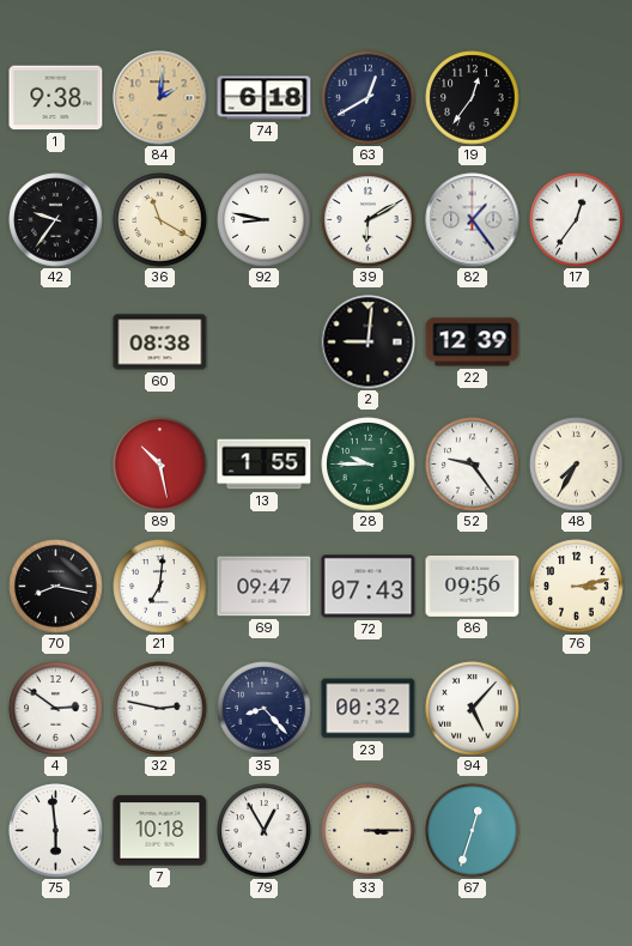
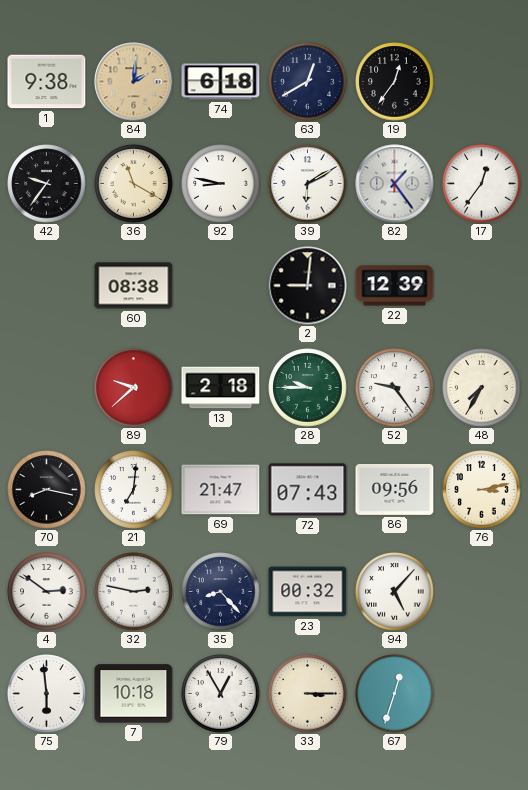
89: 10:28 -> 9:38 (134, 388)
13: 1:55 -> 2:18 (221, 388)
69: 09:47 -> 21:47 (221, 490)
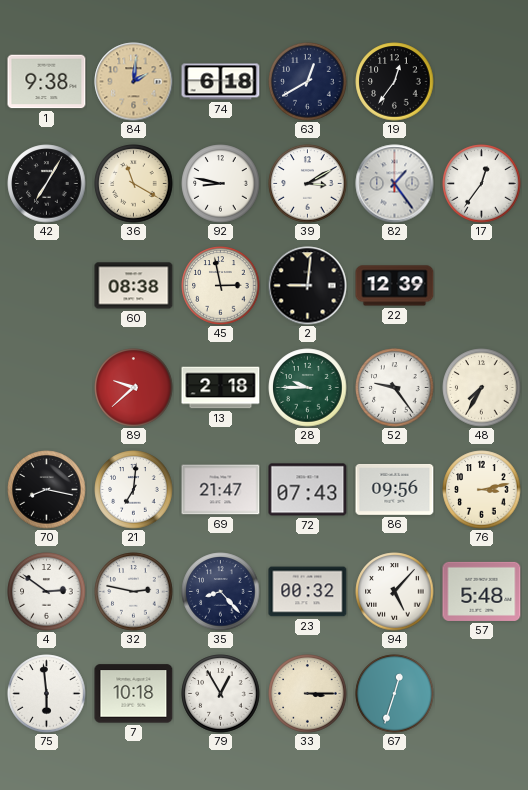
42: 9:36 -> 7:05 (47, 184)
39: 6:10 -> 3:10 (308, 184)
45: none -> 2:58 (221, 286)
57: none -> 5:48 (482, 591)
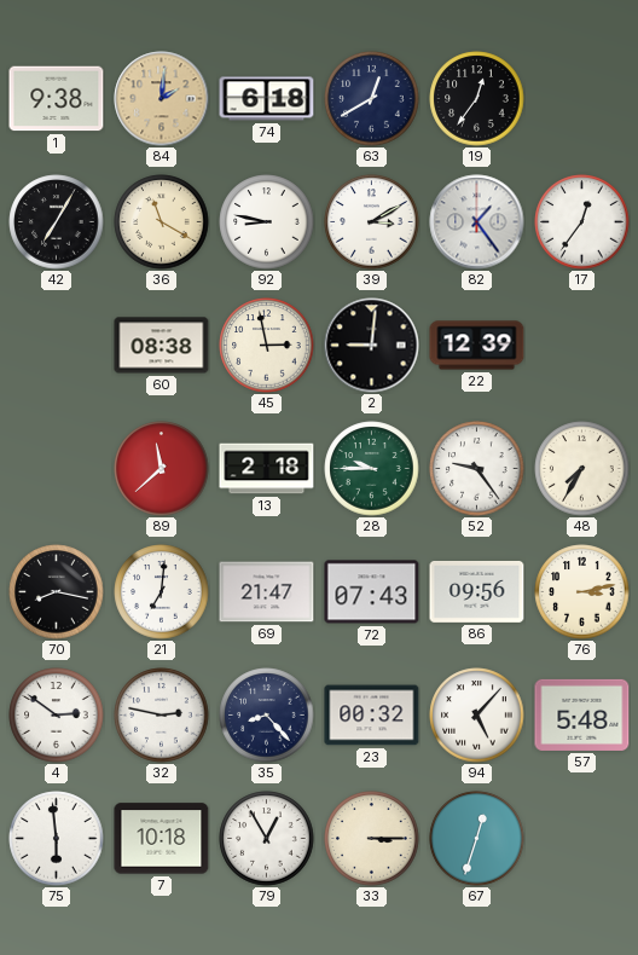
89: 9:38 -> 11:38 (162, 469)
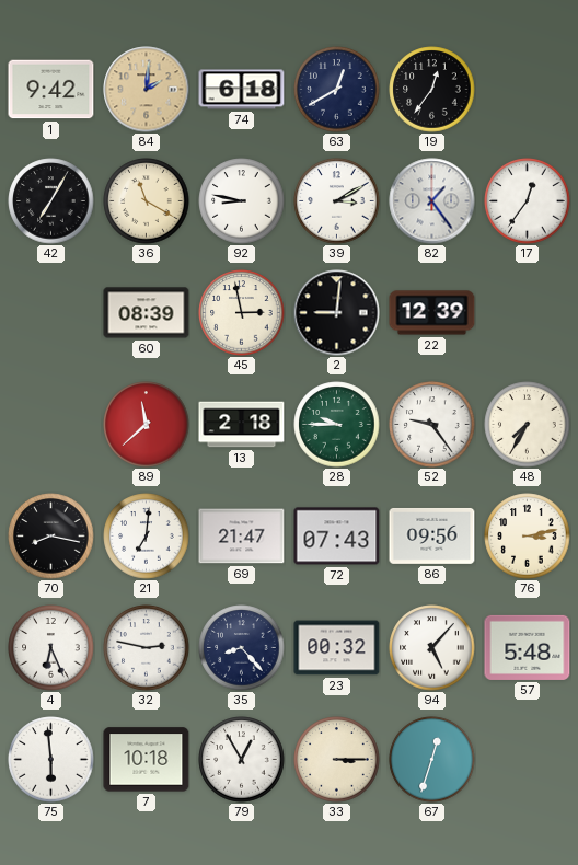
1: 9:38 -> 9:42 (51, 90)
60: 08:38 -> 08:39 (147, 313)
4: 2:51 -> 6:26 (51, 648)
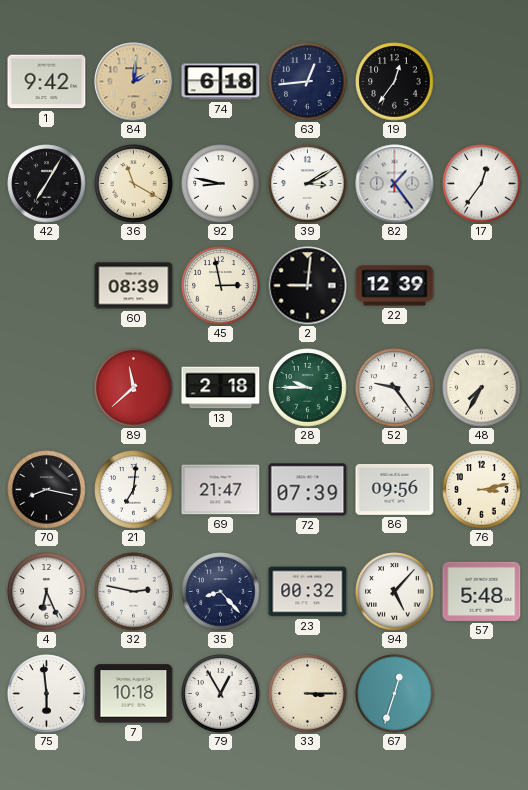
63: 12:40 -> 12:44 (308, 82)
72: 07:43 -> 07:39 (308, 490)
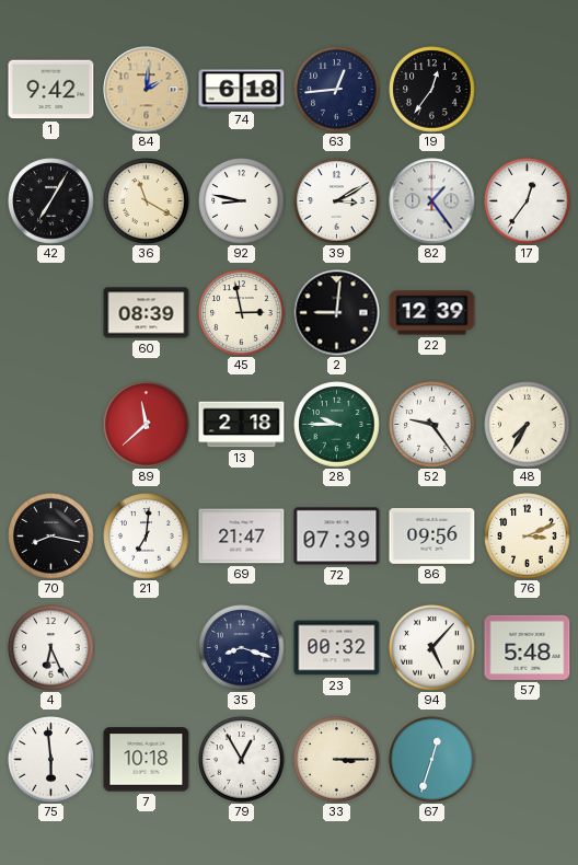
76: 3:13 -> 3:11 (528, 537)
32: 2:47 -> none (134, 592)
35: 8:23 -> 8:18 (242, 648)
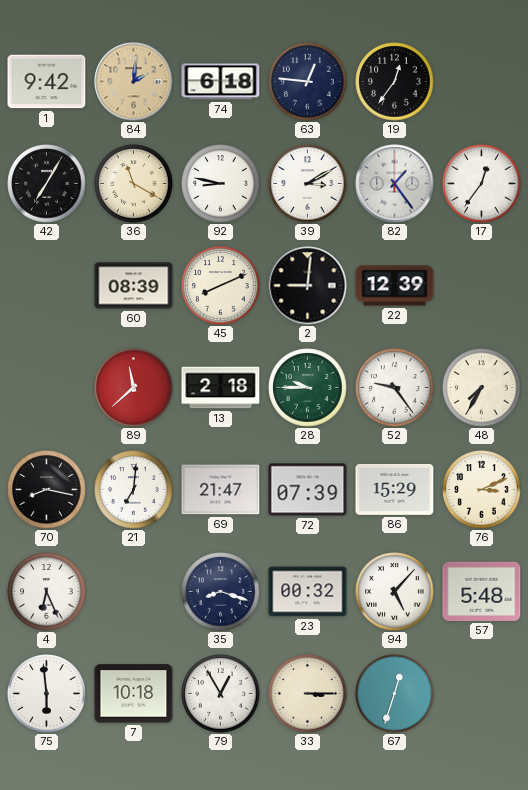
63: 12:44 -> 12:46 (308, 82)
45: 2:58 -> 8:11 (221, 286)
86: 09:56 -> 15:29 (395, 489)
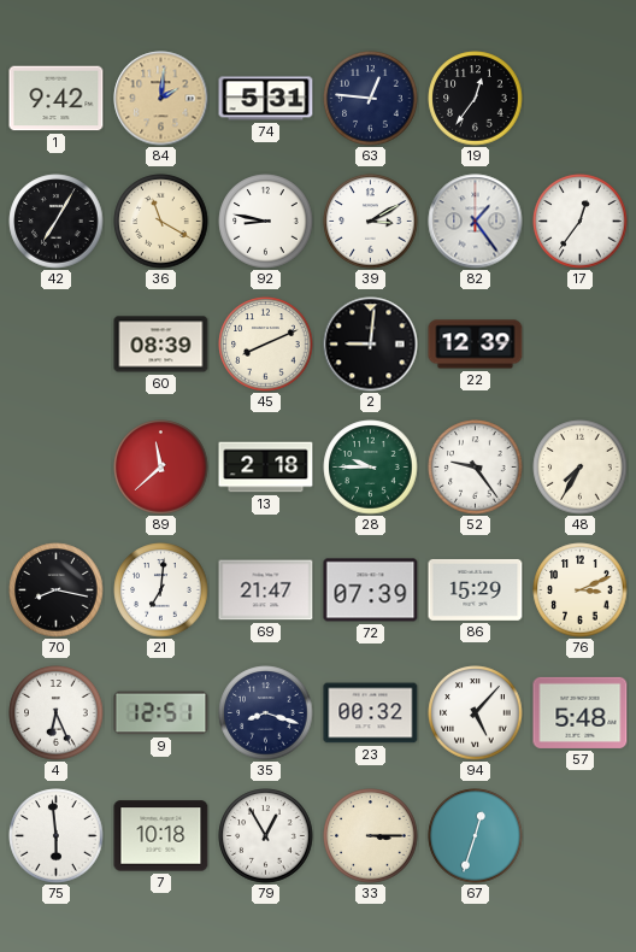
74: 6:18 -> 5:31 (266, 99)
9: none -> 12:51 (161, 713)
